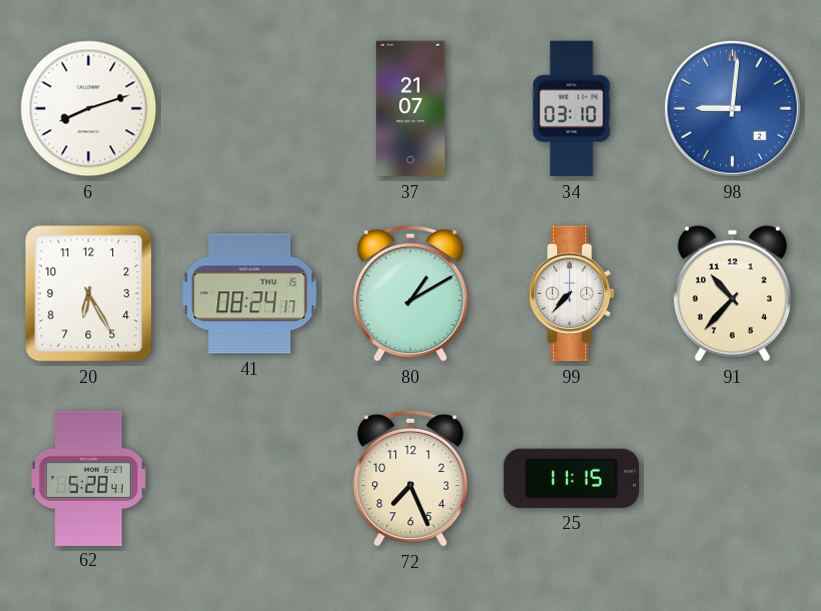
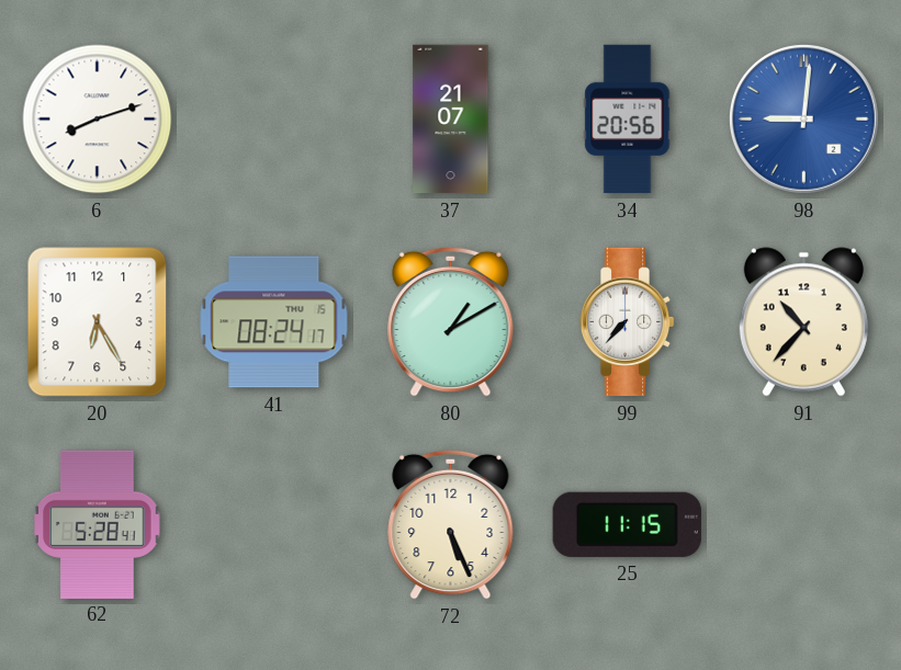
34: 03:10 -> 20:56 (628, 120)
72: 7:26 -> 5:26 (451, 524)
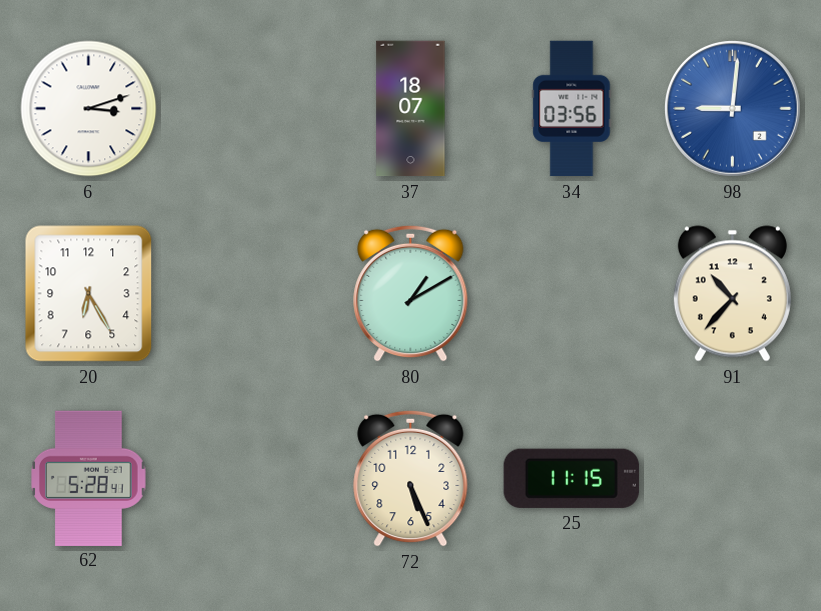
6: 8:12 -> 3:12 (89, 109)
37: 21:07 -> 18:07 (411, 109)
34: 20:56 -> 03:56 (572, 109)
41: 08:24 -> none (274, 322)
99: 7:37 -> none (627, 322)
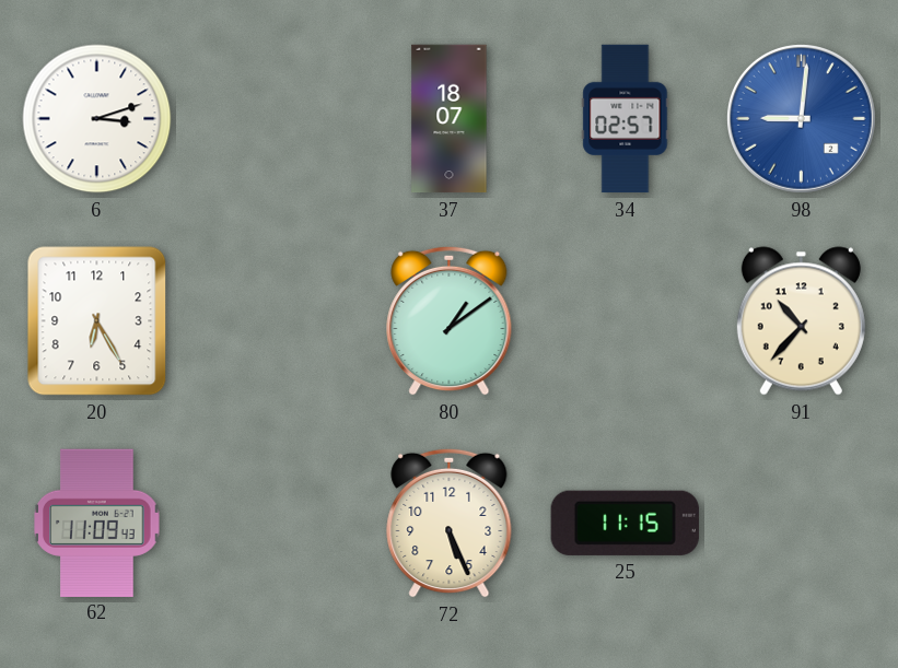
34: 03:56 -> 02:57 (626, 119)
80: 1:10 -> 1:09 (450, 320)
62: 5:28 -> 11:09 (97, 523)
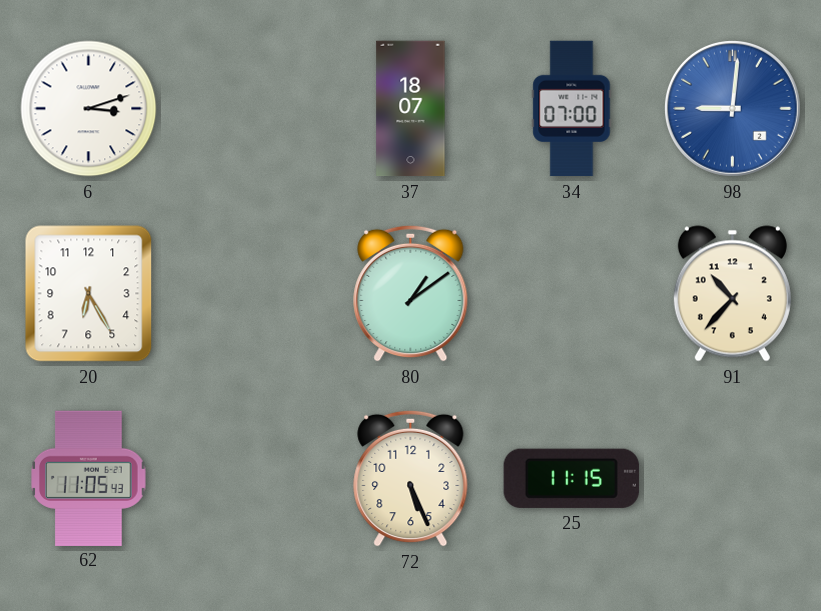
34: 02:57 -> 07:00 (572, 109)
62: 11:09 -> 11:05 (89, 478)
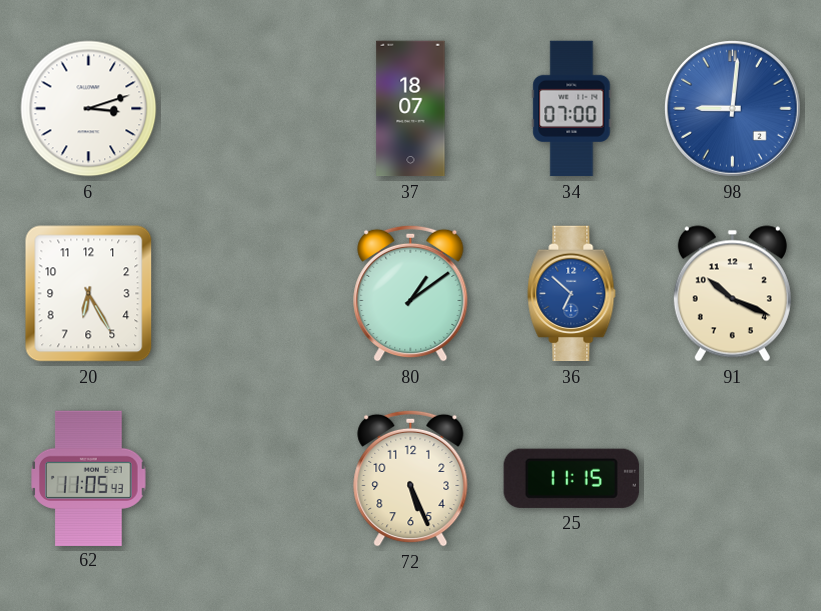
36: none -> 6:52 (572, 294)
91: 10:37 -> 10:19 (732, 294)
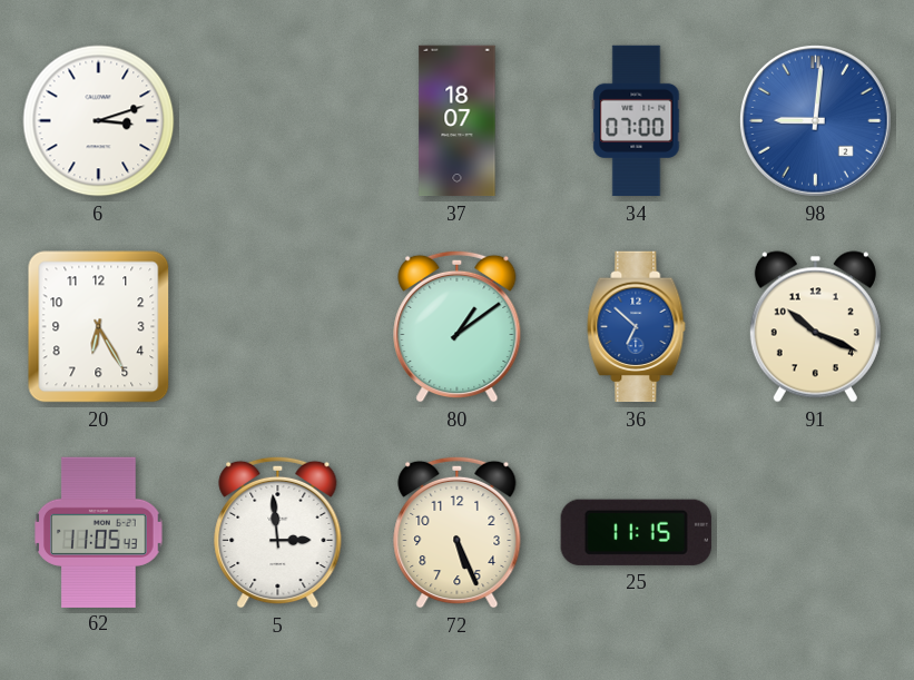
5: none -> 2:59 (278, 532)
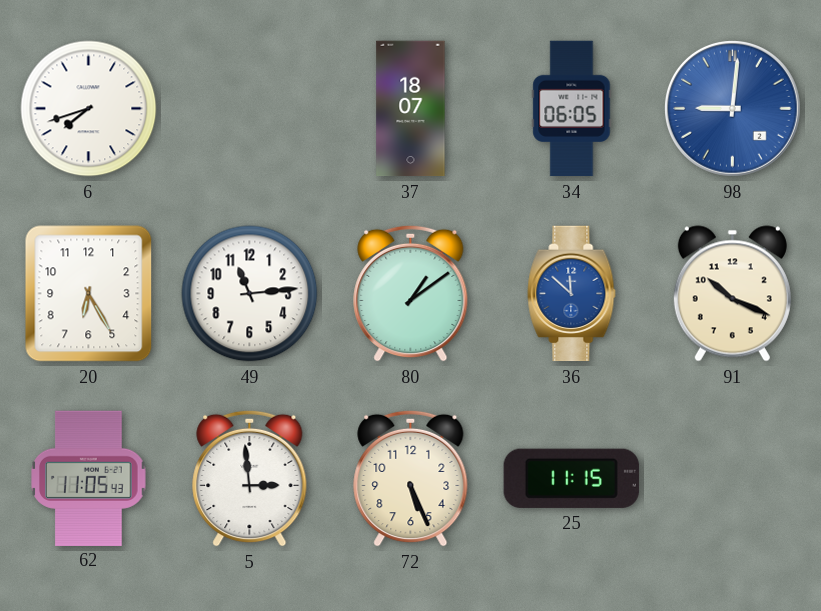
6: 3:12 -> 7:42 (89, 109)
34: 07:00 -> 06:05 (572, 109)
49: none -> 11:14 (250, 294)
36: 6:52 -> 11:52 (572, 294)
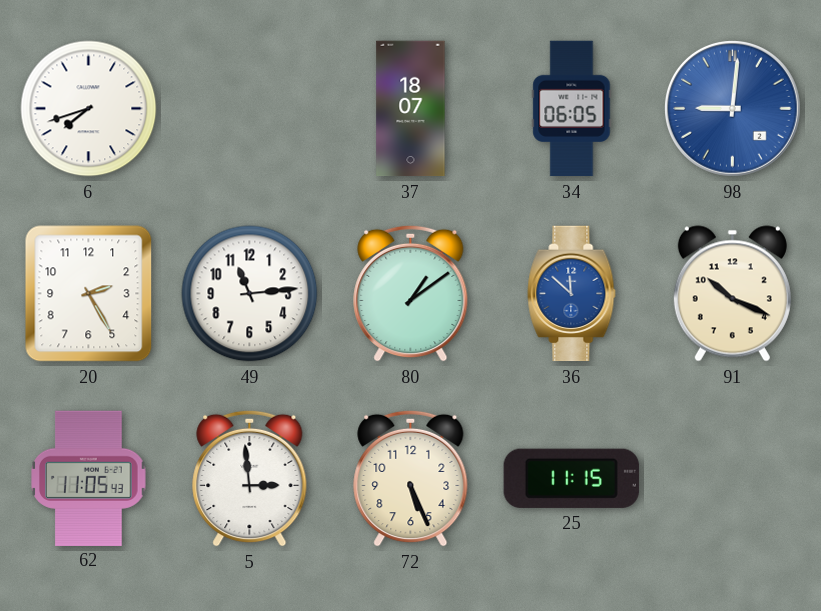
20: 6:25 -> 2:25 (89, 294)
